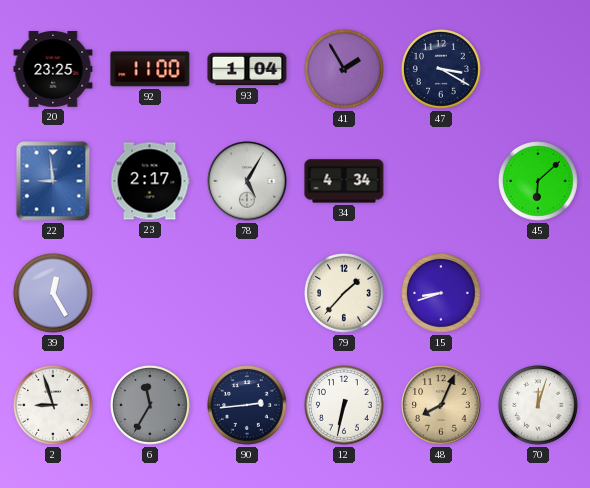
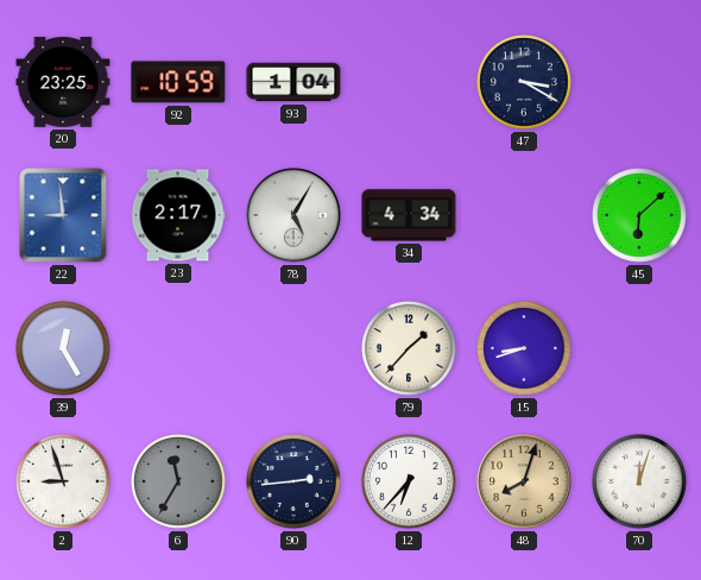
92: 11:00 -> 10:59 (178, 82)
41: 1:55 -> none (345, 70)
12: 6:32 -> 6:37 (410, 483)
48: 8:04 -> 8:03 (524, 481)
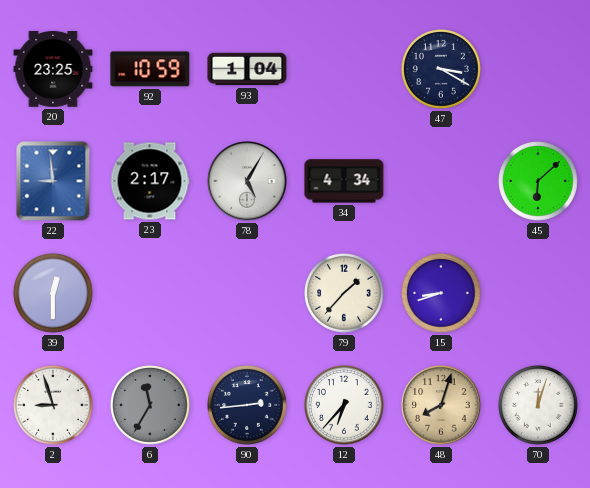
39: 12:25 -> 12:30 (54, 294)
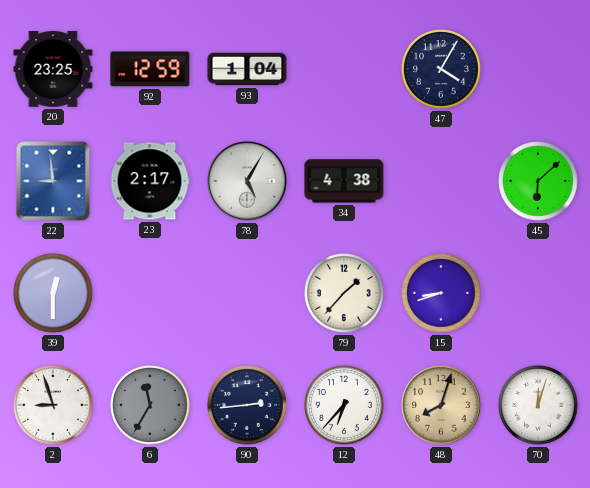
92: 10:59 -> 12:59 (150, 69)
47: 3:20 -> 4:05 (442, 70)
34: 4:34 -> 4:38 (344, 181)
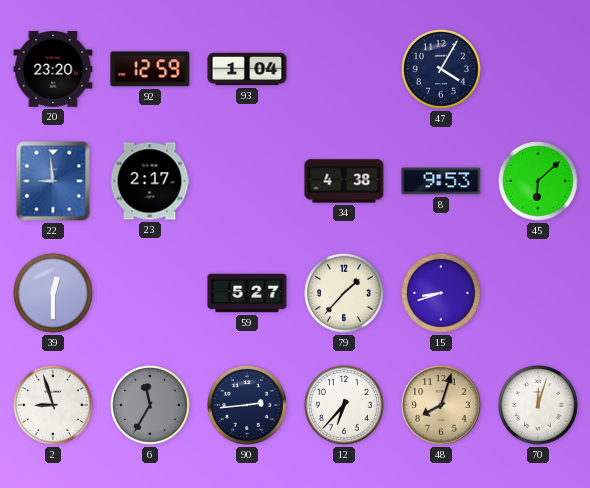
20: 23:25 -> 23:20 (53, 70)
78: 5:05 -> none (247, 181)
8: none -> 9:53 (441, 181)
59: none -> 5:27 (247, 293)
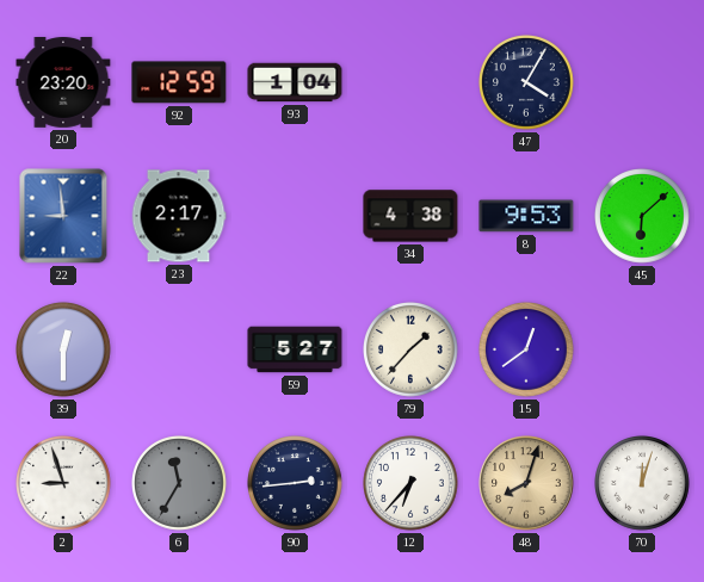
15: 8:42 -> 12:39 (527, 351)
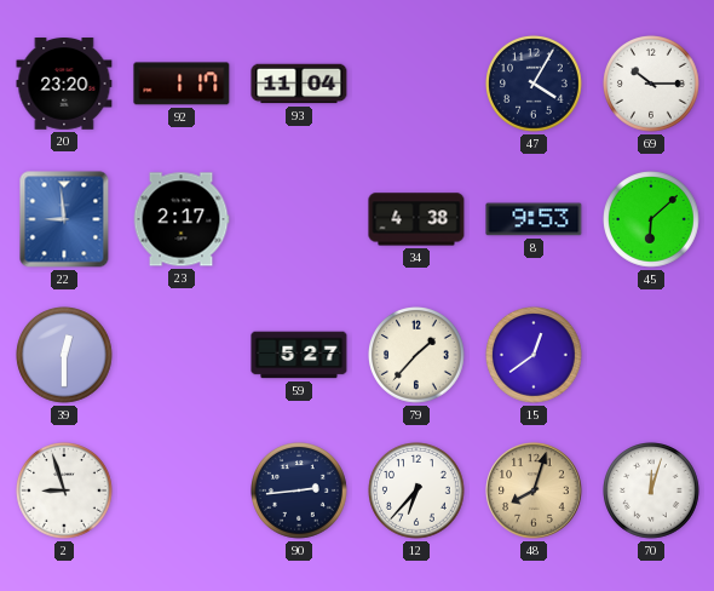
92: 12:59 -> 1:17 (182, 84)
93: 1:04 -> 11:04 (299, 84)
69: none -> 10:15 (652, 85)
6: 11:35 -> none (180, 484)
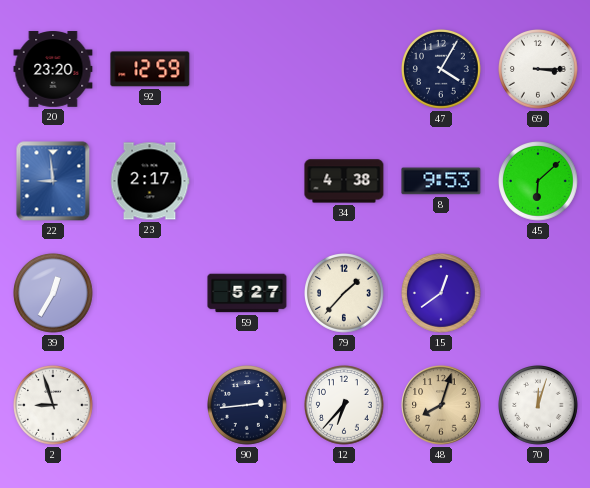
92: 1:17 -> 12:59 (150, 69)
93: 11:04 -> none (299, 84)
69: 10:15 -> 3:15 (539, 70)
39: 12:30 -> 12:35 (54, 294)
